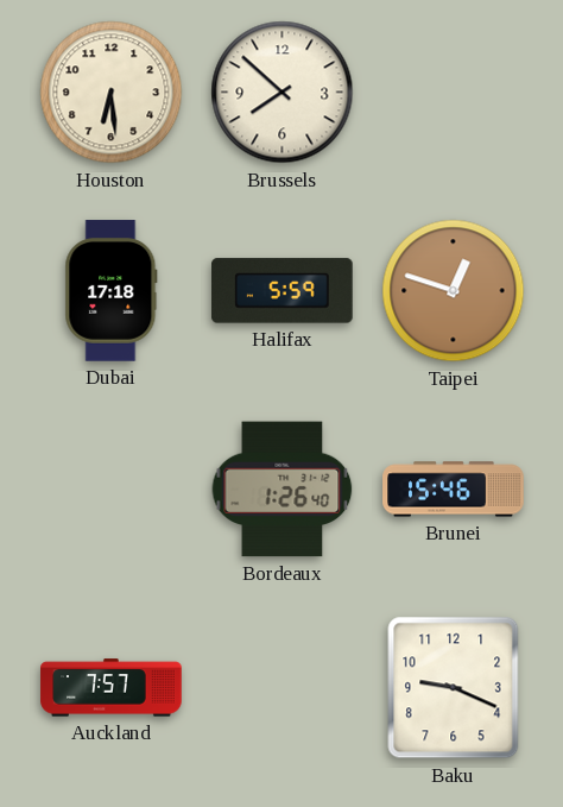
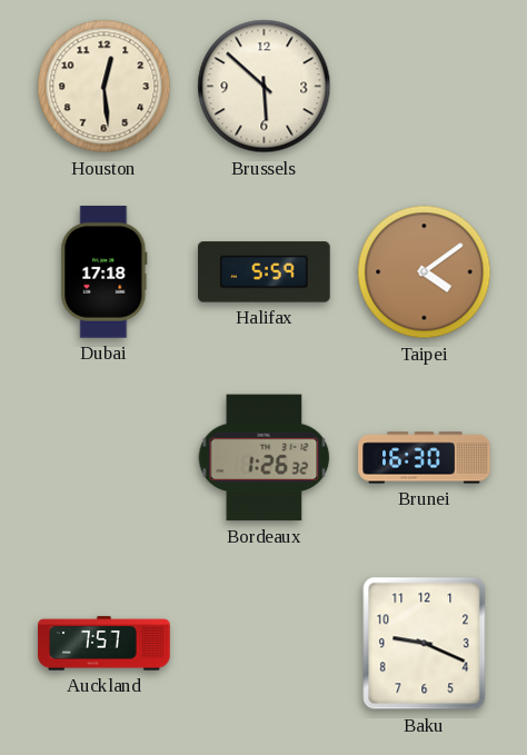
Houston: 6:29 -> 12:29 (105, 87)
Brussels: 7:52 -> 5:52 (265, 87)
Taipei: 12:48 -> 4:09 (425, 272)
Bordeaux: 1:26:40 -> 1:26:32 (265, 458)
Brunei: 15:46 -> 16:30 (425, 458)
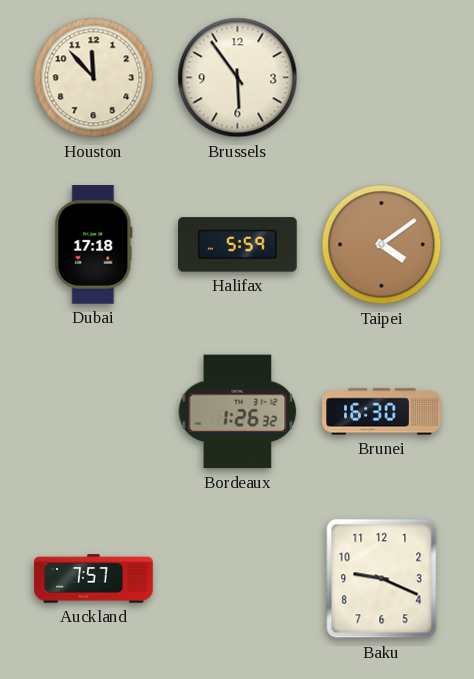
Houston: 12:29 -> 11:53 (94, 78)
Brussels: 5:52 -> 5:54 (238, 78)
